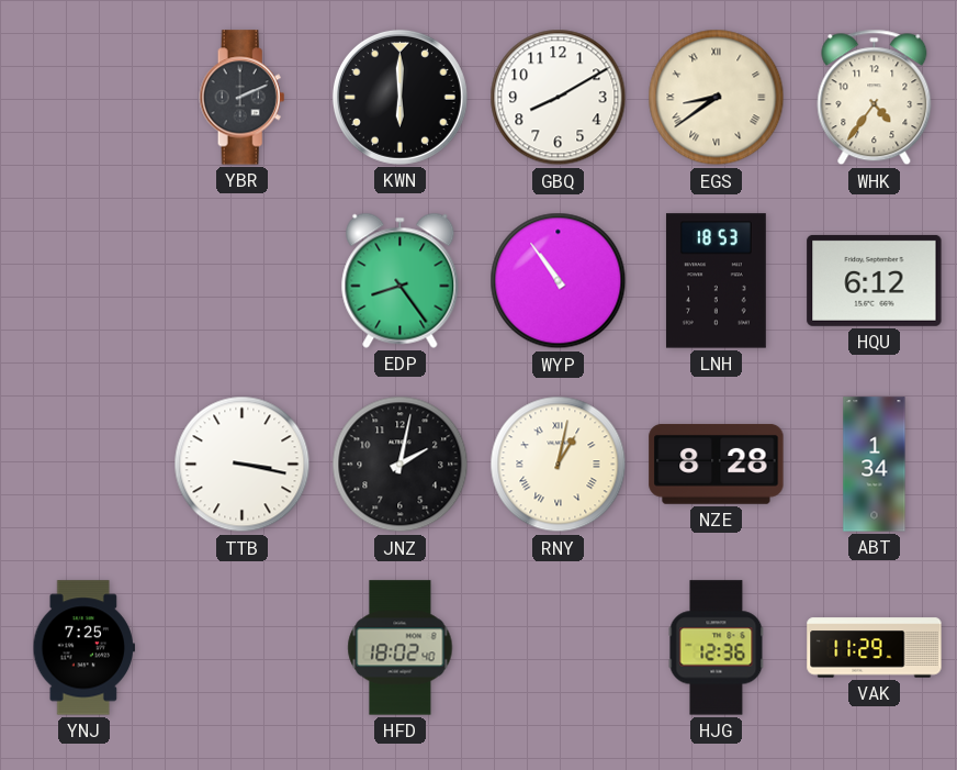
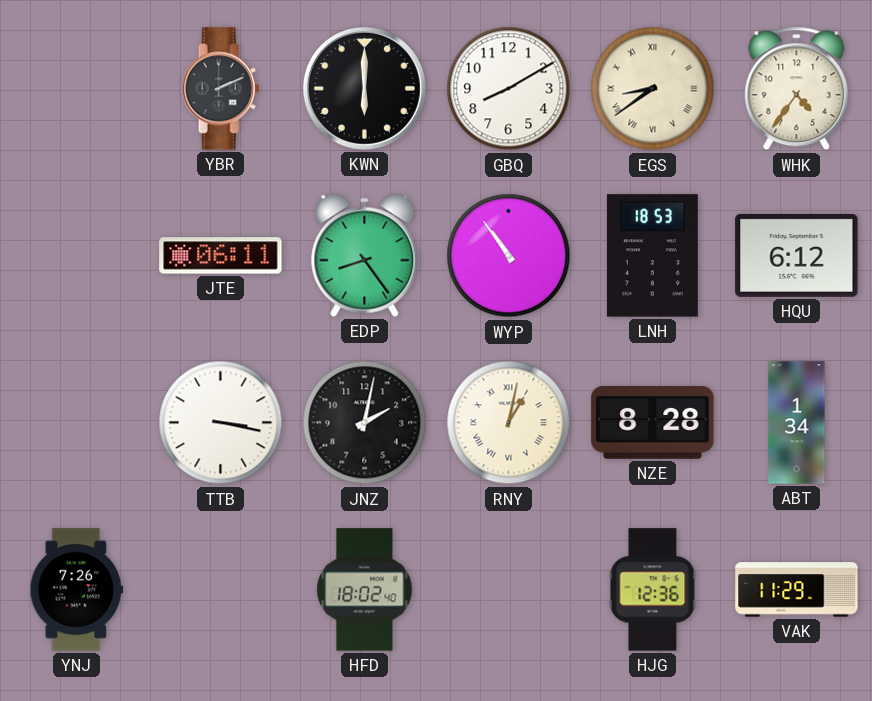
JTE: none -> 06:11 (221, 256)
YNJ: 7:25 -> 7:26 (76, 590)
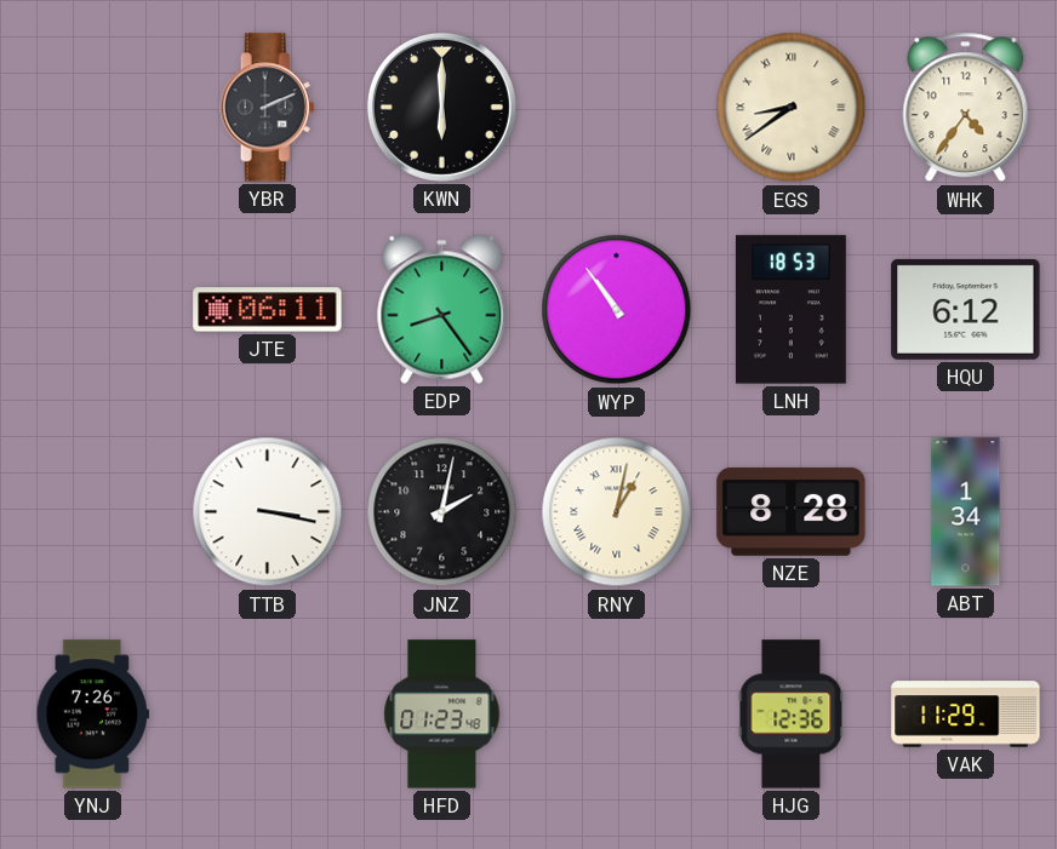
GBQ: 8:10 -> none (509, 89)
HFD: 18:02 -> 01:23 (442, 715)
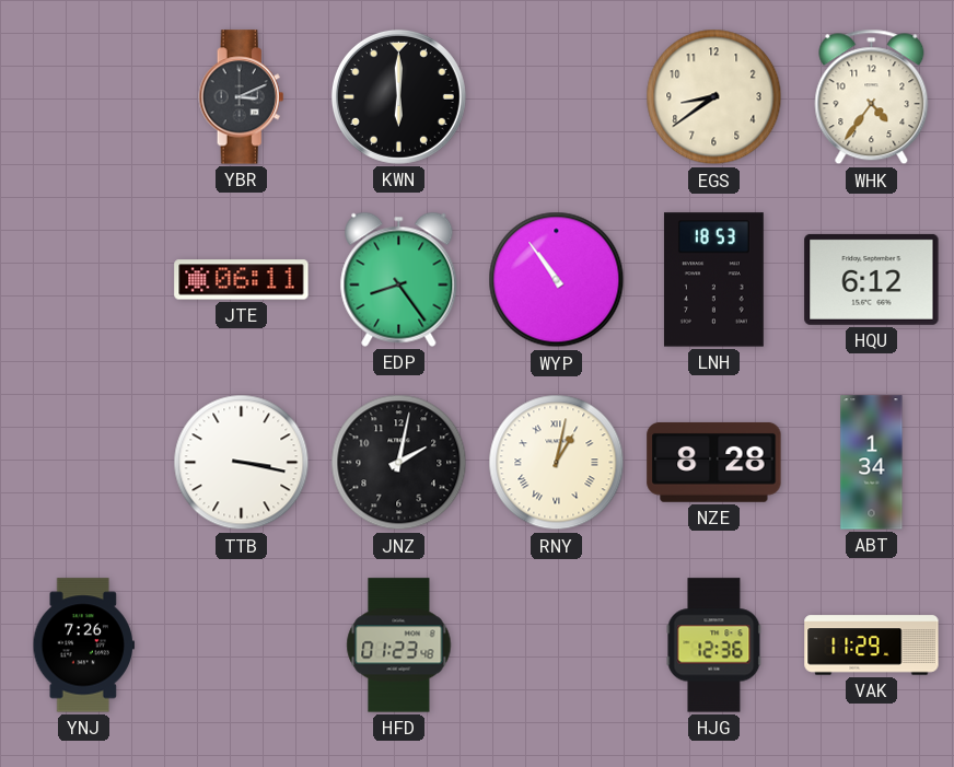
YBR: 2:11 -> 3:11 (242, 97)
EGS numerals: Roman -> Arabic (714, 97)
